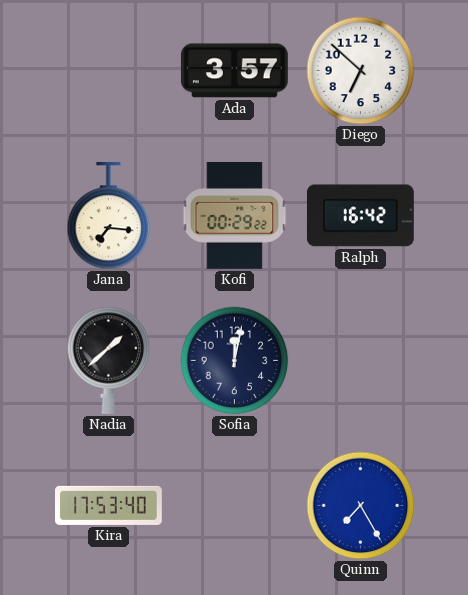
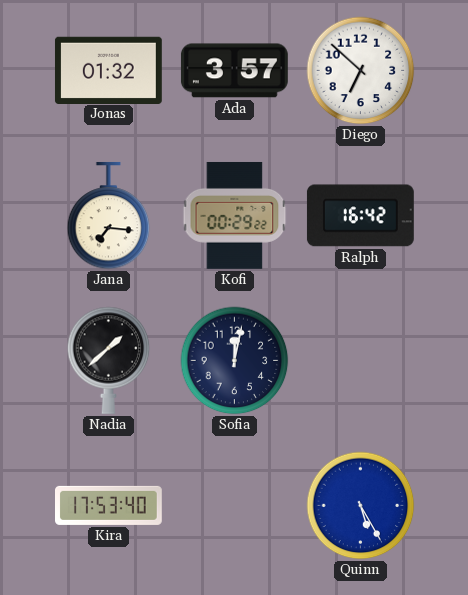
Jonas: none -> 01:32 (108, 70)
Quinn: 7:25 -> 5:25 (361, 506)
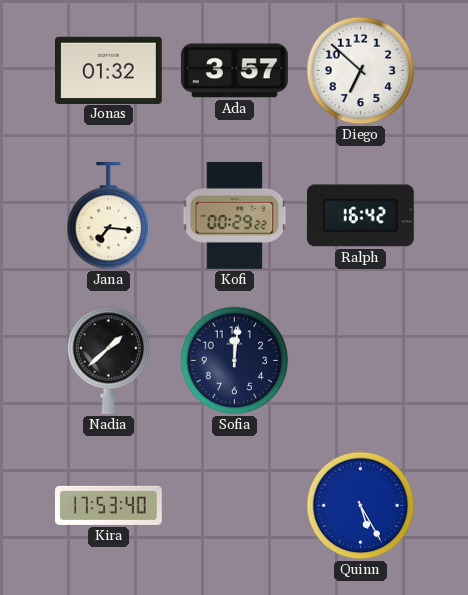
Sofia: 12:02 -> 12:01 (235, 361)
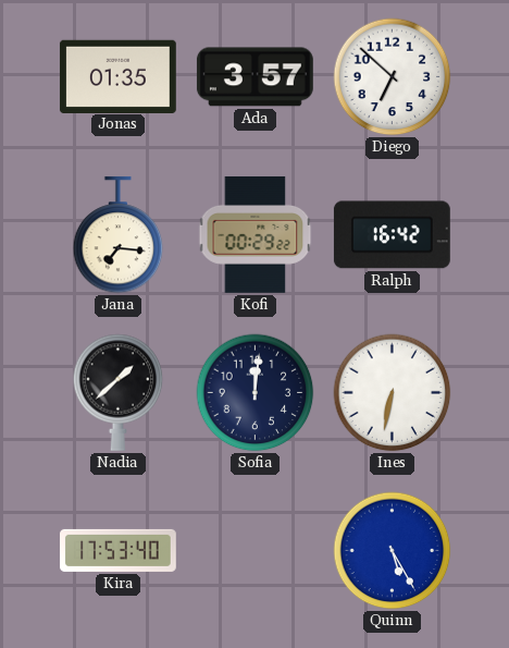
Jonas: 01:32 -> 01:35 (117, 76)
Ines: none -> 6:32 (393, 393)
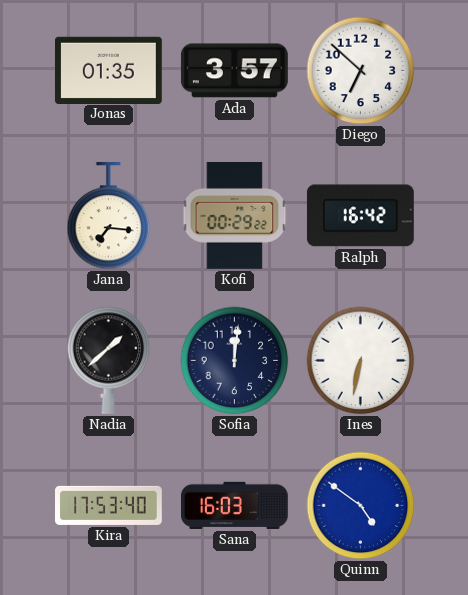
Sana: none -> 16:03 (234, 505)
Quinn: 5:25 -> 4:51 (361, 506)
